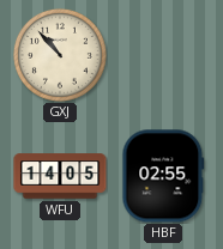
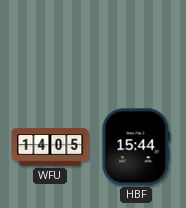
GXJ: 10:53 -> none (60, 55)
HBF: 02:55 -> 15:44 (136, 147)
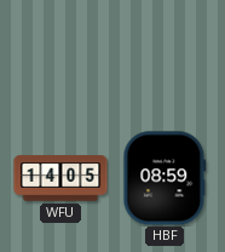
HBF: 15:44 -> 08:59 (165, 178)
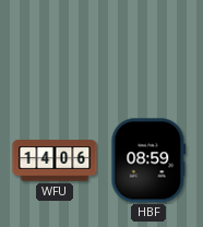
WFU: 14:05 -> 14:06 (55, 160)
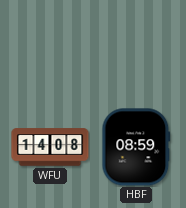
WFU: 14:06 -> 14:08 (50, 147)
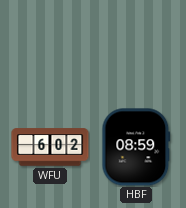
WFU: 14:08 -> 6:02 (50, 147)
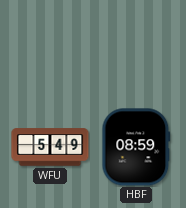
WFU: 6:02 -> 5:49 (50, 147)
